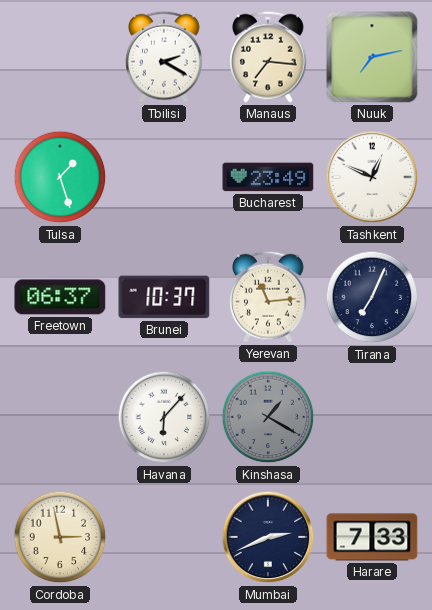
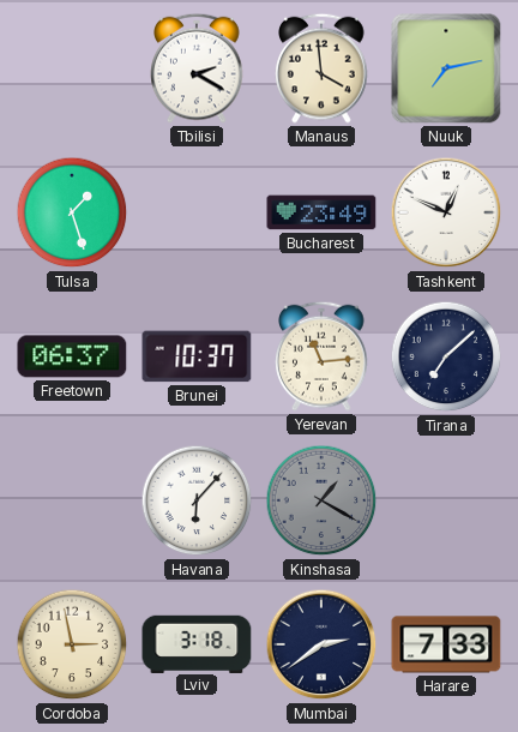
Manaus: 7:16 -> 3:59 (321, 68)
Tirana: 7:04 -> 7:08 (446, 356)
Lviv: none -> 3:18 (197, 643)
Mumbai: 2:41 -> 2:39 (321, 644)
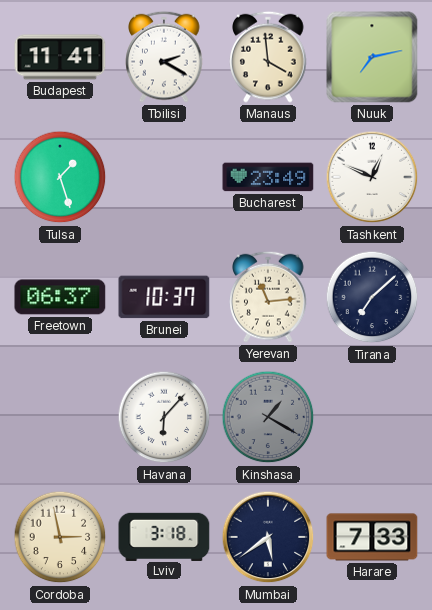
Budapest: none -> 11:41 (60, 57)
Mumbai: 2:39 -> 5:39 (268, 537)
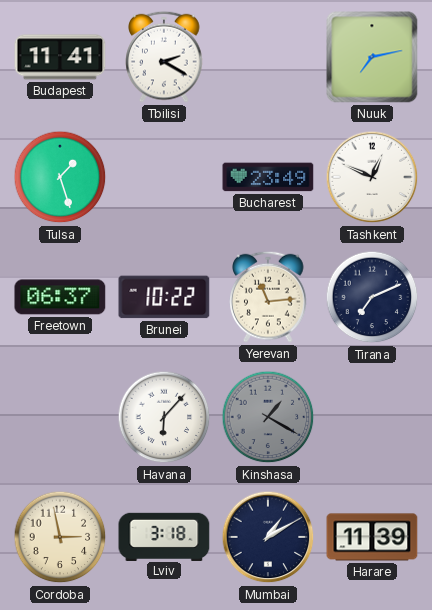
Manaus: 3:59 -> none (268, 57)
Brunei: 10:37 -> 10:22 (164, 297)
Tirana: 7:08 -> 7:11 (372, 297)
Mumbai: 5:39 -> 1:10 (268, 537)
Harare: 7:33 -> 11:39 (372, 537)
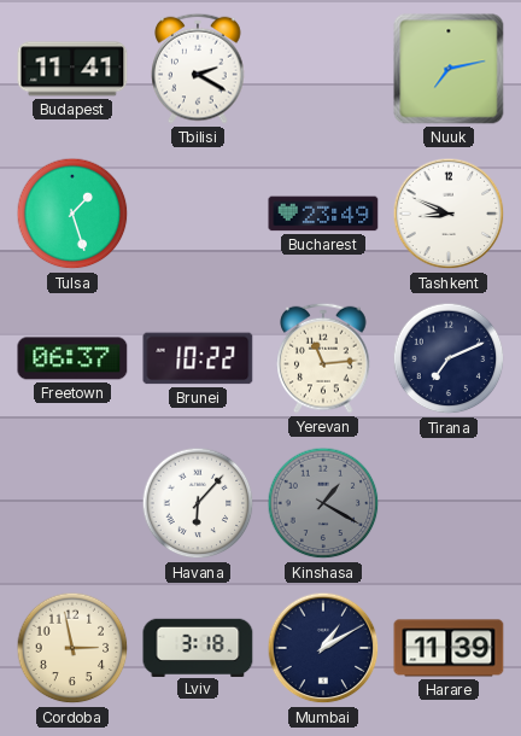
Tashkent: 12:49 -> 8:49 (449, 214)
